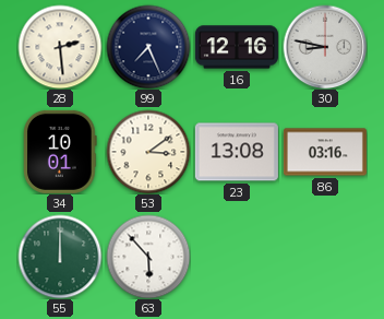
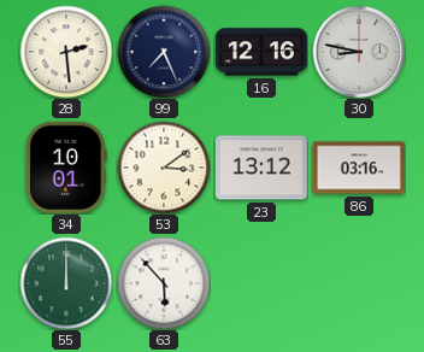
23: 13:08 -> 13:12 (261, 168)
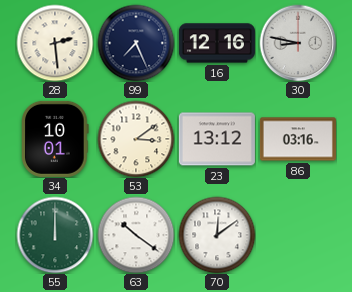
63: 5:53 -> 10:21 (136, 235)
70: none -> 12:09 (217, 235)
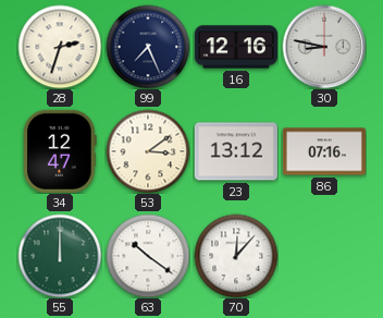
28: 2:29 -> 2:33 (60, 47)
34: 10:01 -> 12:47 (60, 151)
86: 03:16 -> 07:16 (324, 151)
70: 12:09 -> 12:07 (236, 256)
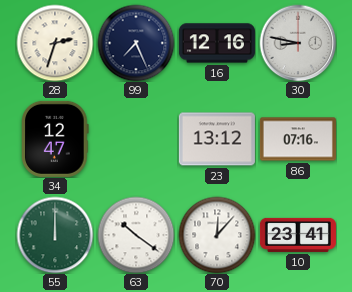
53: 3:09 -> none (148, 151)
10: none -> 23:41 (298, 235)
